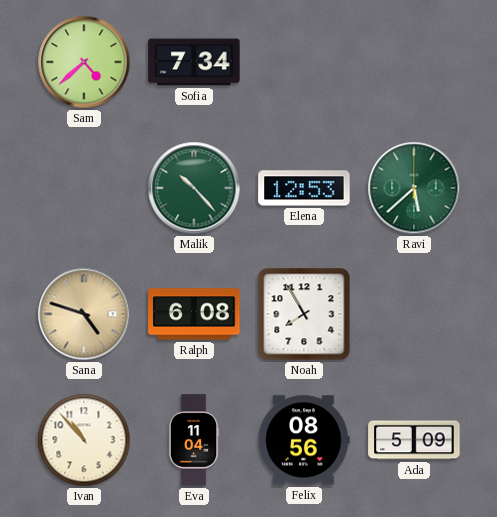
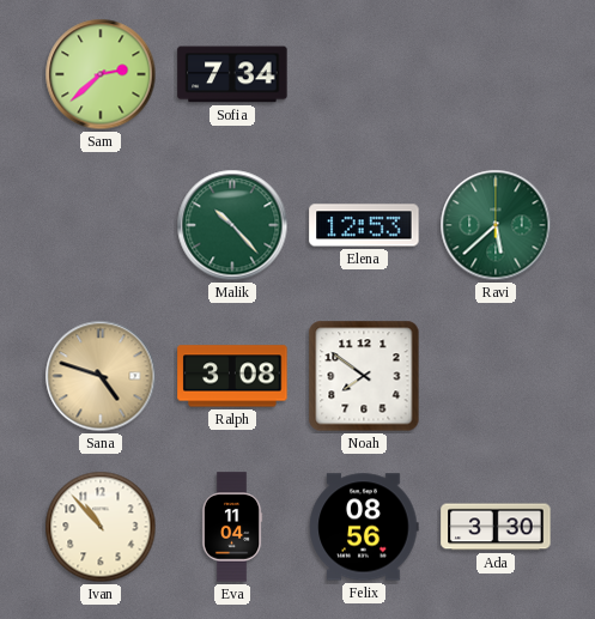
Sam: 4:38 -> 2:38 (101, 74)
Ralph: 6:08 -> 3:08 (232, 376)
Noah: 7:55 -> 7:51 (364, 376)
Ada: 5:09 -> 3:30 (496, 527)
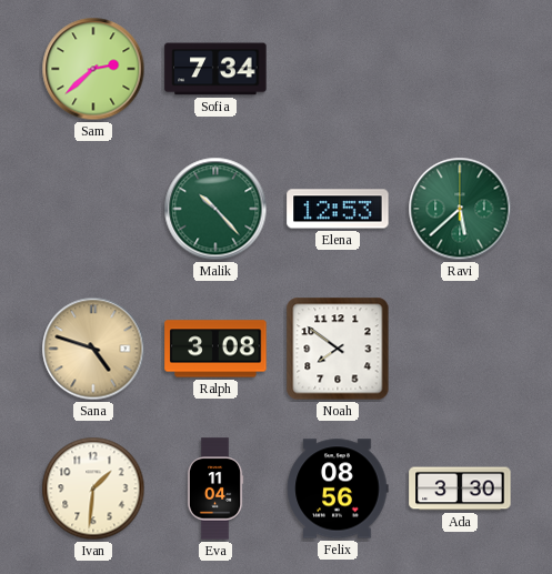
Ivan: 10:53 -> 1:31 (93, 489)
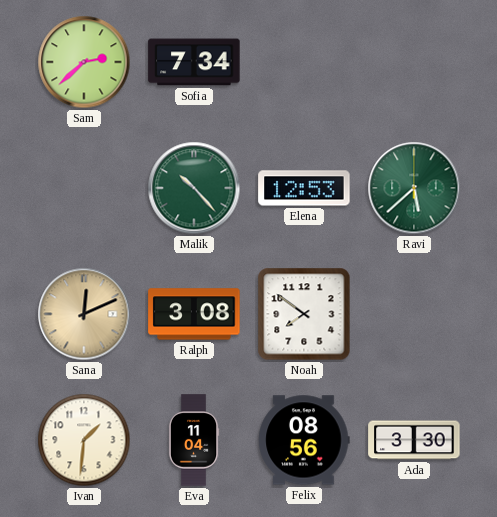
Sana: 4:48 -> 12:11 (84, 314)
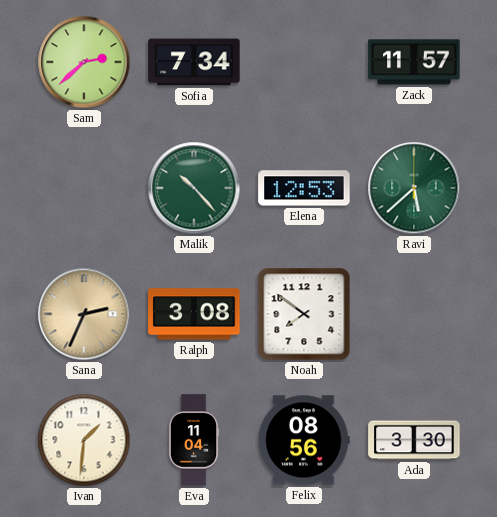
Zack: none -> 11:57 (414, 62)
Sana: 12:11 -> 2:34 (84, 314)
